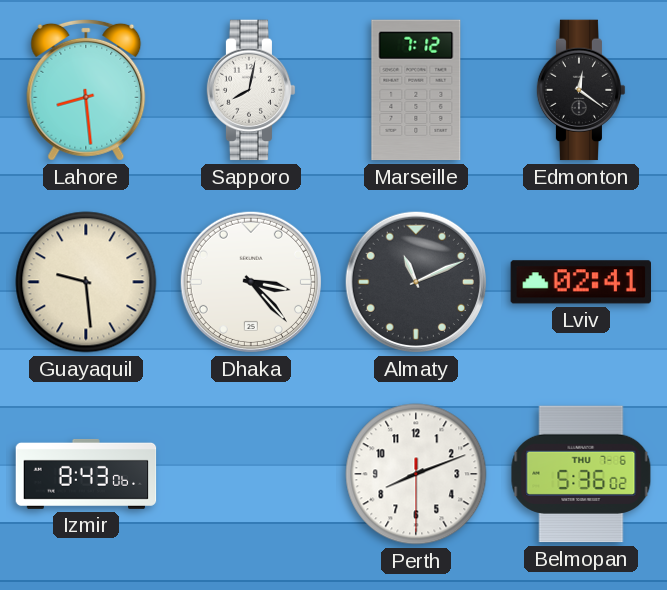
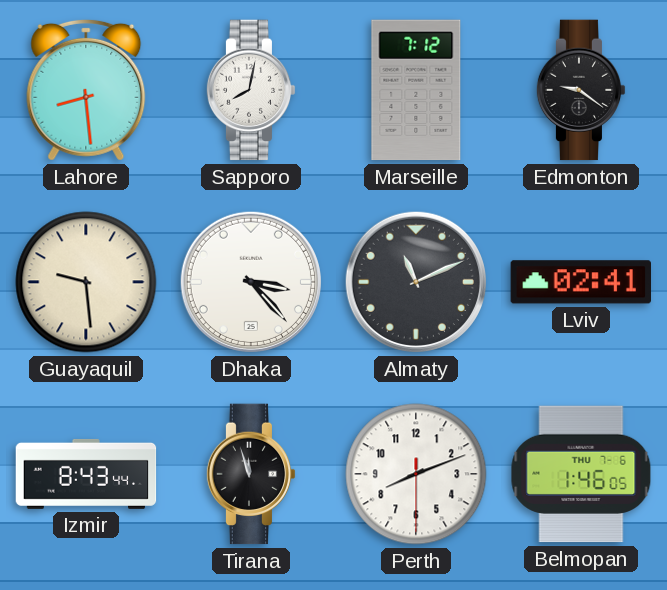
Edmonton: 12:21 -> 9:21 (581, 90)
Izmir: 8:43:06 -> 8:43:44 (86, 474)
Tirana: none -> 11:57 (251, 474)
Belmopan: 5:36 -> 1:46 (581, 474)
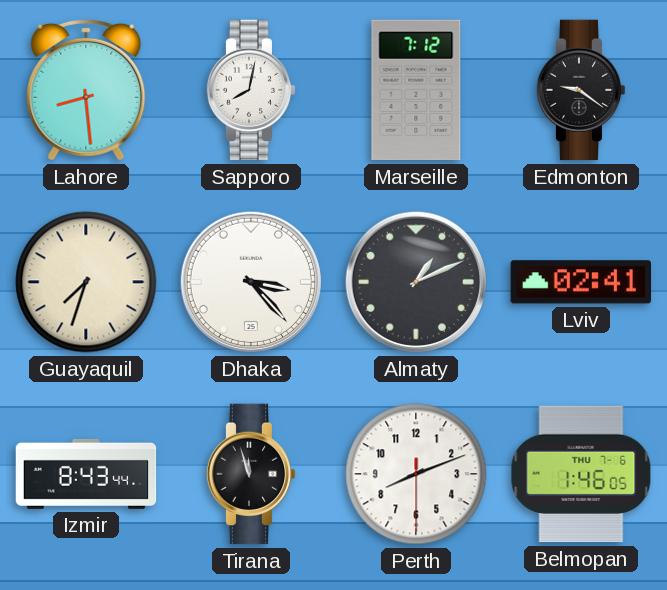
Guayaquil: 9:29 -> 7:33 (86, 282)
Almaty: 11:11 -> 1:11 (416, 282)
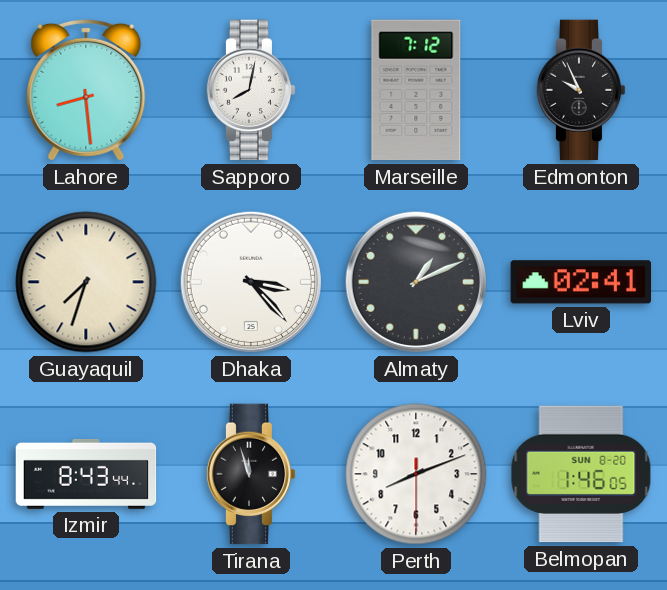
Edmonton: 9:21 -> 9:56 (581, 90)
Belmopan date: THU 7-6 -> SUN 8-20 (581, 474)
